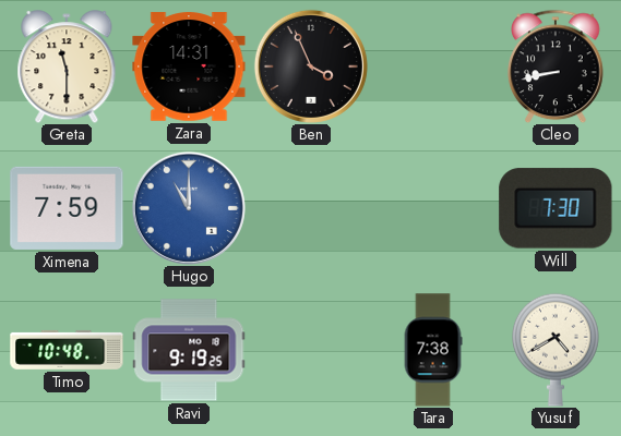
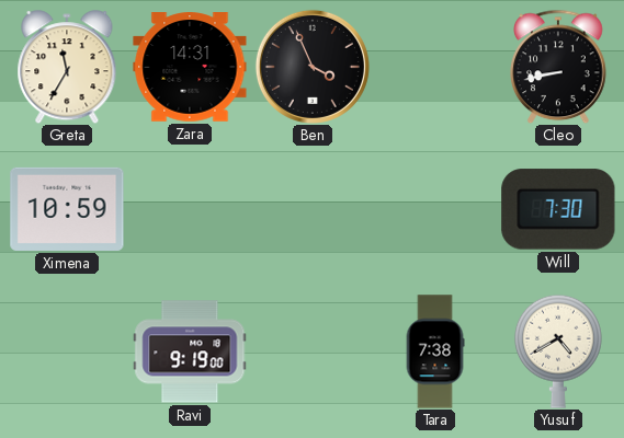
Greta: 11:30 -> 11:35 (67, 67)
Ximena: 7:59 -> 10:59 (67, 209)
Hugo: 11:00 -> none (189, 208)
Timo: 10:48 -> none (67, 350)
Ravi: 9:19:25 -> 9:19:00 (190, 351)
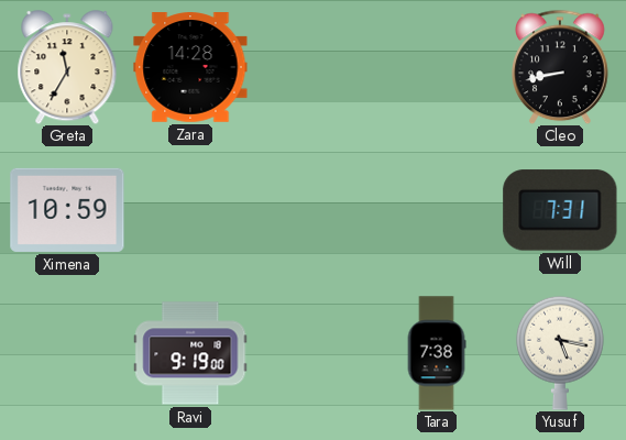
Zara: 14:31 -> 14:28 (190, 67)
Ben: 3:56 -> none (313, 67)
Will: 7:30 -> 7:31 (560, 210)
Yusuf: 4:40 -> 5:17 (561, 353)
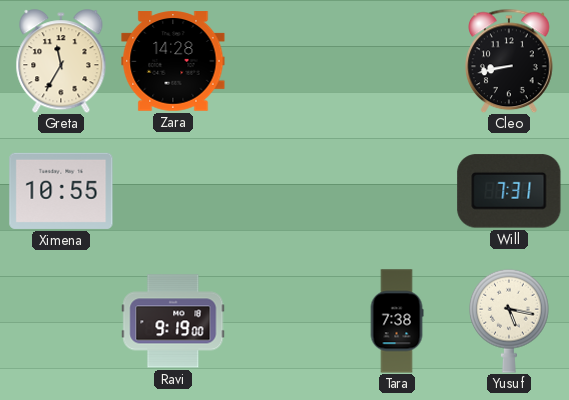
Ximena: 10:59 -> 10:55 (61, 191)
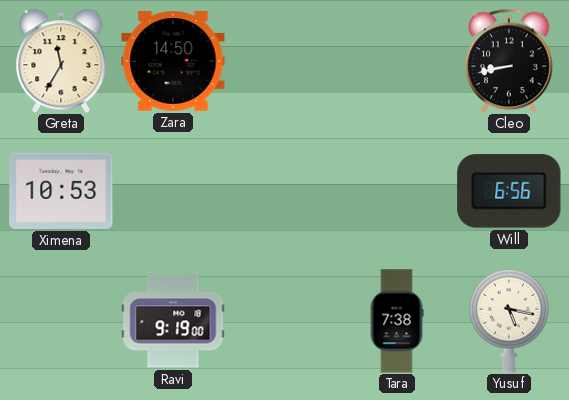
Zara: 14:28 -> 14:50 (173, 61)
Ximena: 10:55 -> 10:53 (61, 191)
Will: 7:31 -> 6:56 (509, 191)
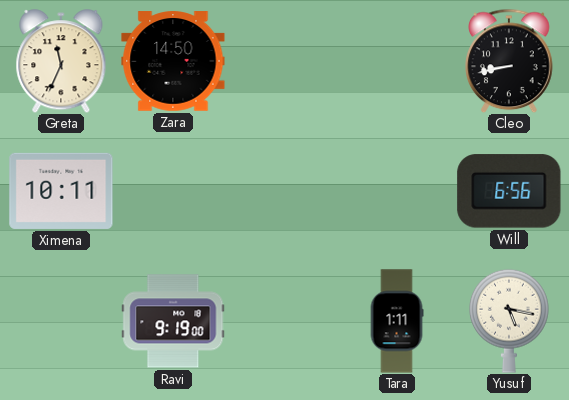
Greta: 11:35 -> 11:34 (61, 61)
Ximena: 10:53 -> 10:11 (61, 191)
Tara: 7:38 -> 1:11 (397, 321)
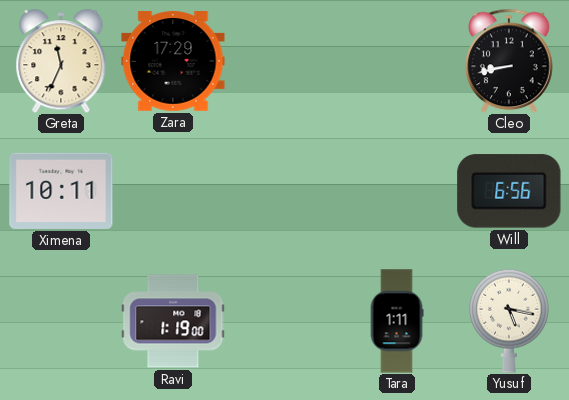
Zara: 14:50 -> 17:29 (173, 61)
Ravi: 9:19 -> 1:19 (173, 321)
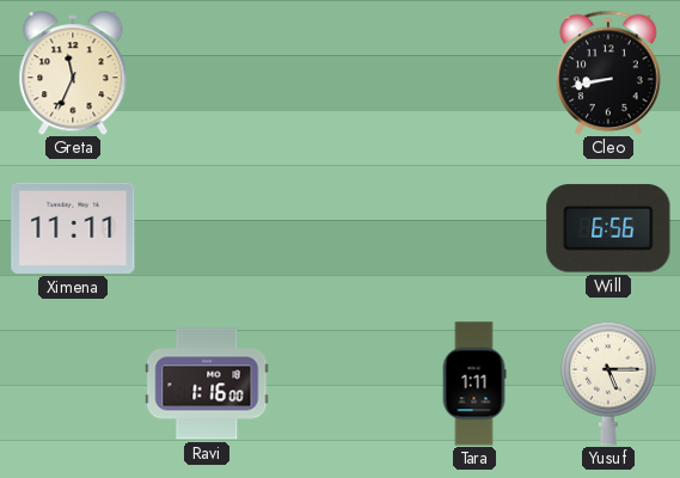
Zara: 17:29 -> none (173, 61)
Ximena: 10:11 -> 11:11 (73, 228)
Ravi: 1:19 -> 1:16 (207, 384)
Yusuf: 5:17 -> 5:15 (609, 384)
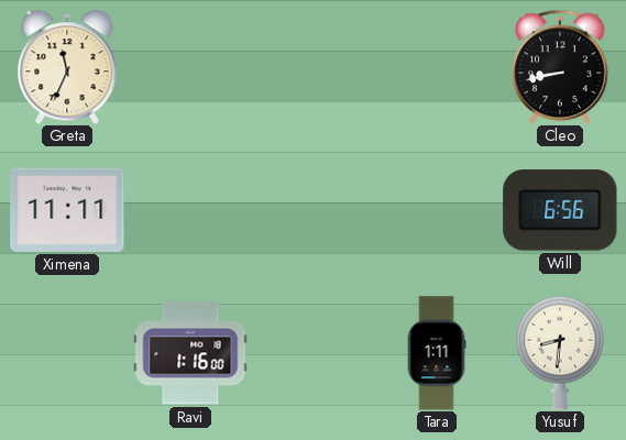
Yusuf: 5:15 -> 8:31 (561, 353)
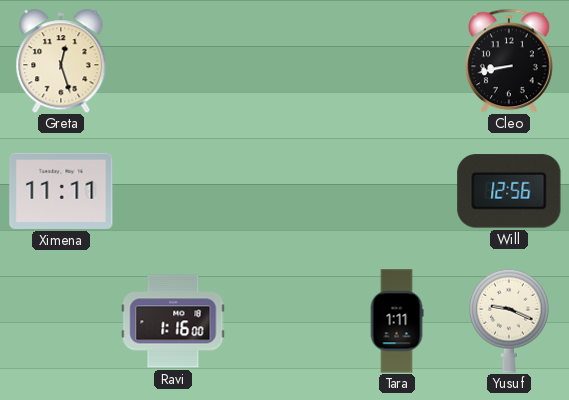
Greta: 11:34 -> 12:27 (61, 61)
Will: 6:56 -> 12:56 (509, 191)
Yusuf: 8:31 -> 9:19 (510, 321)
